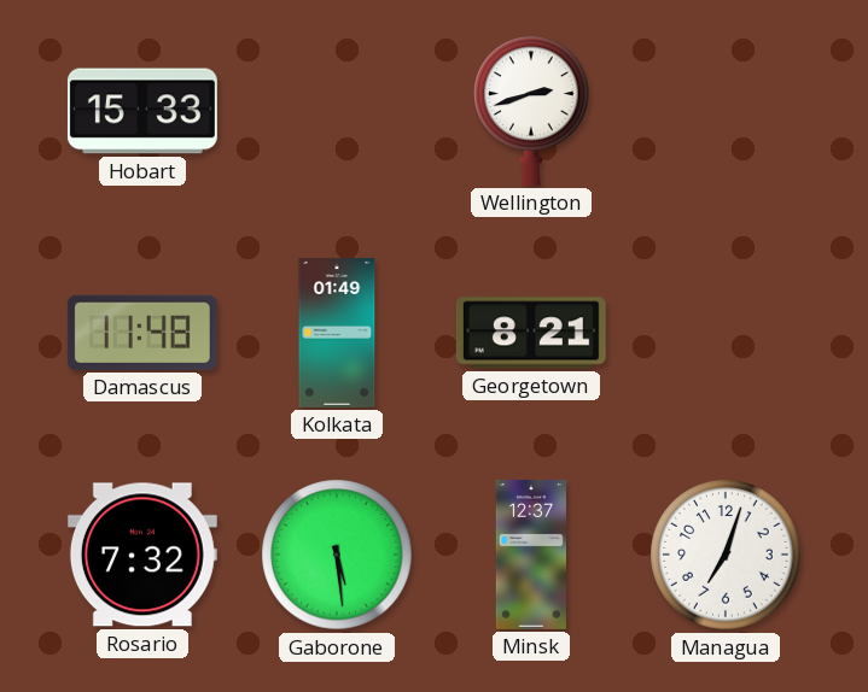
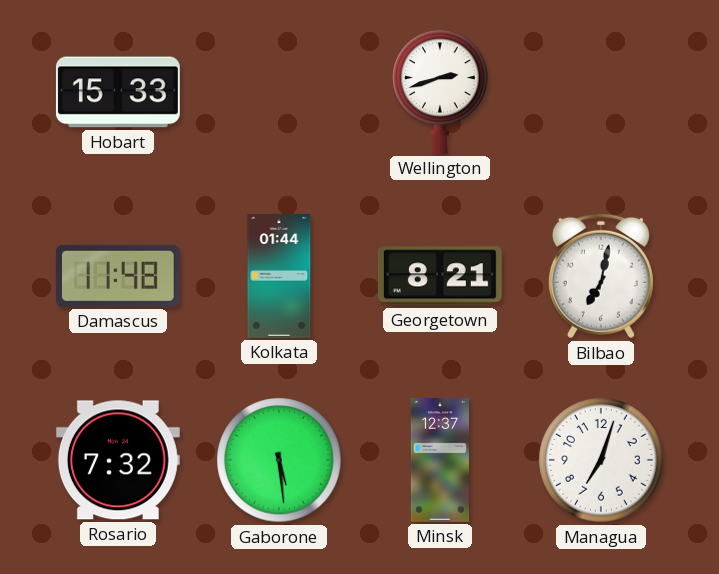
Kolkata: 01:49 -> 01:44 (279, 276)
Bilbao: none -> 7:02 (601, 276)
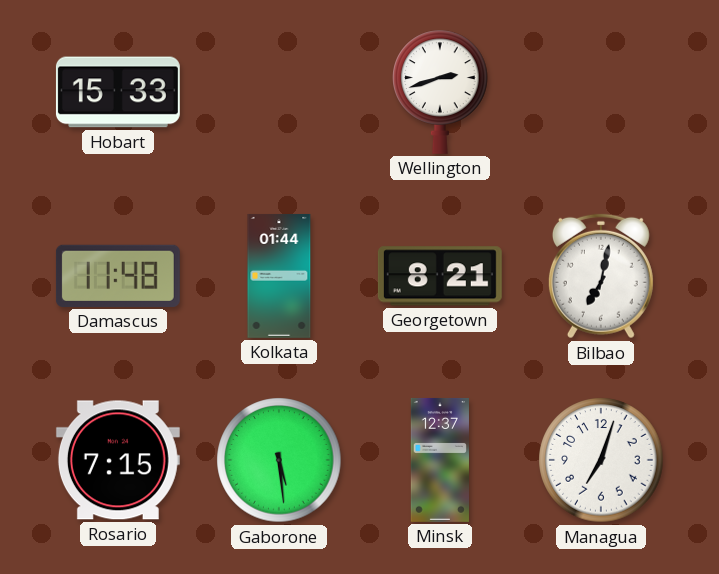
Rosario: 7:32 -> 7:15 (118, 460)
